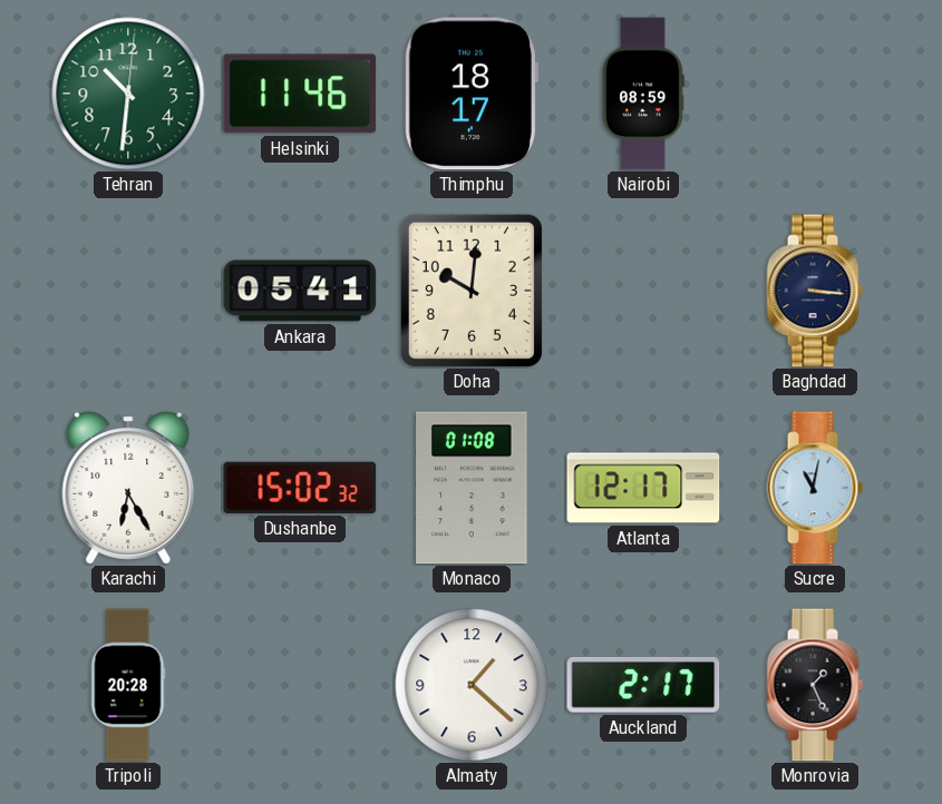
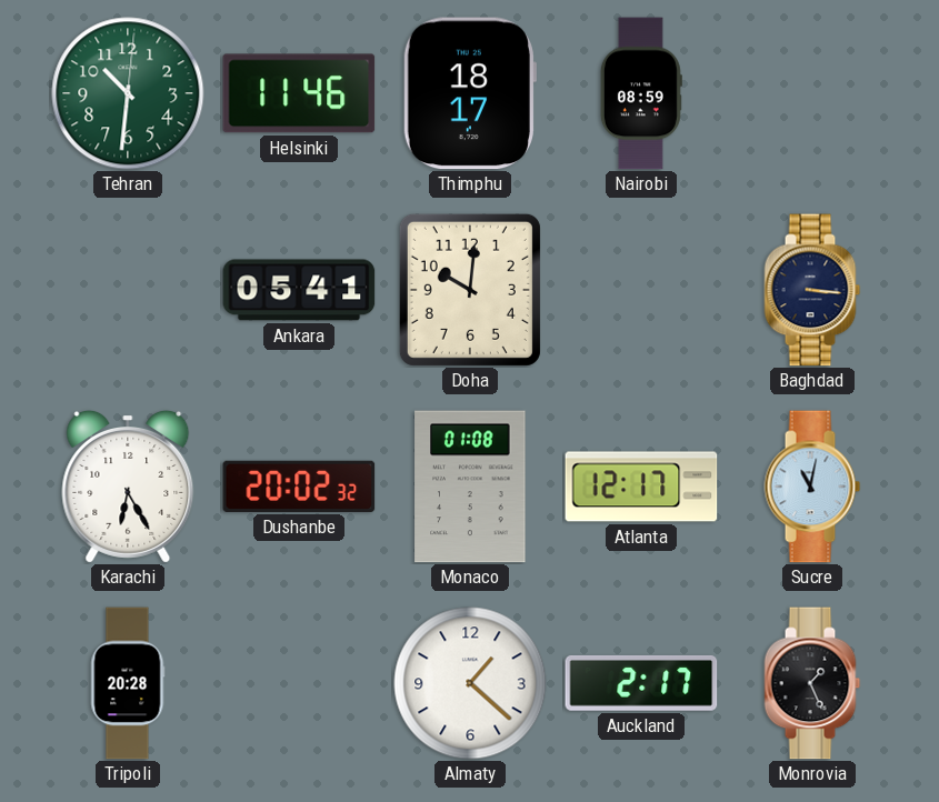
Dushanbe: 15:02 -> 20:02 (299, 487)
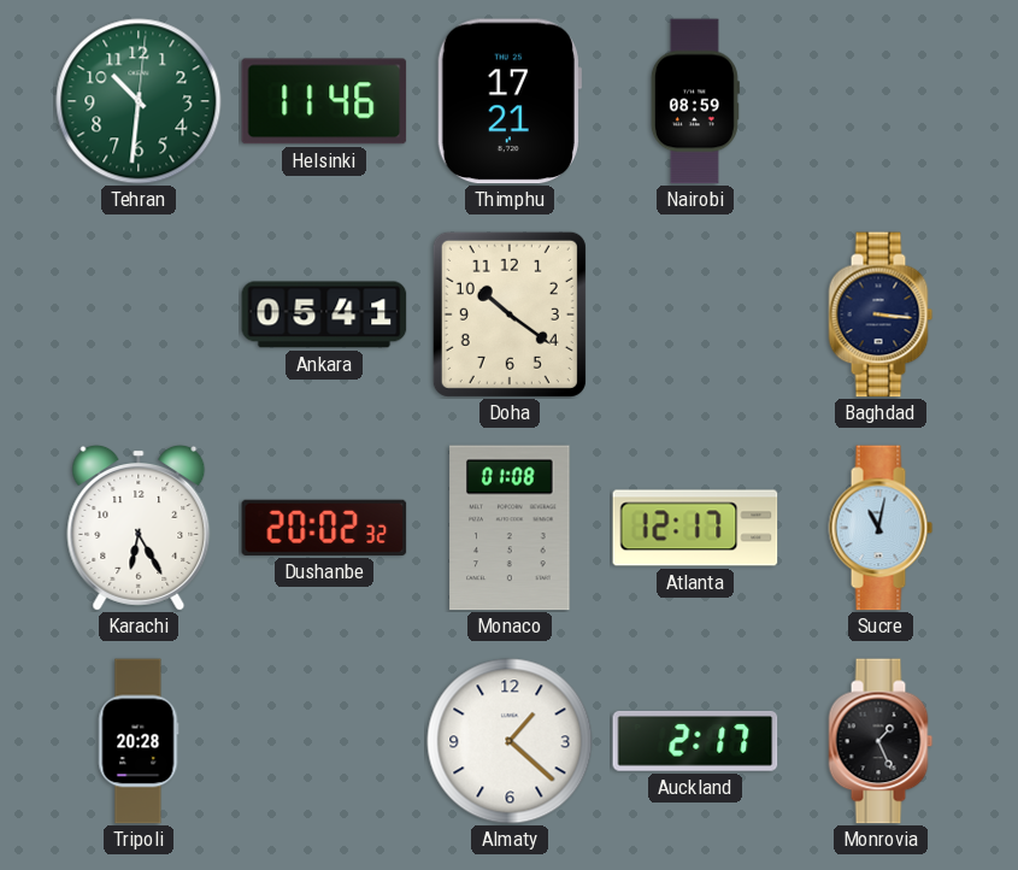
Thimphu: 18:17 -> 17:21 (508, 101)
Doha: 10:01 -> 10:21 (510, 315)
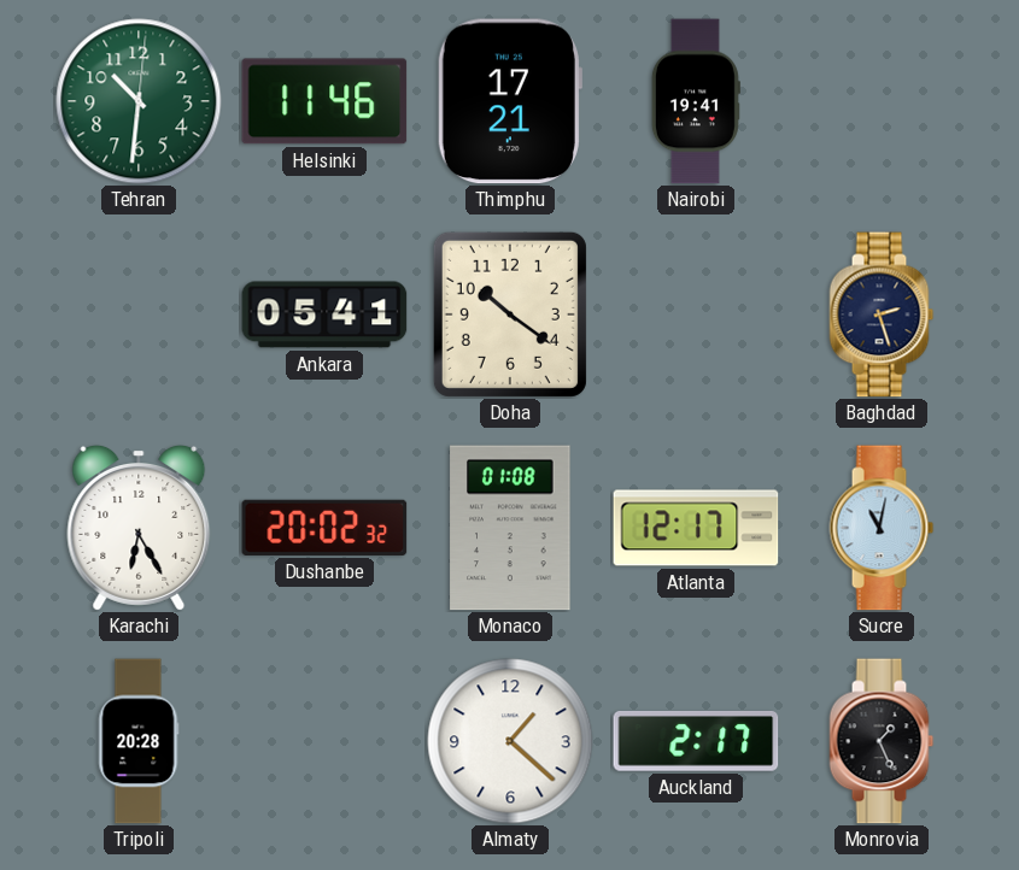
Nairobi: 08:59 -> 19:41 (696, 101)
Baghdad: 3:16 -> 2:27 (882, 315)
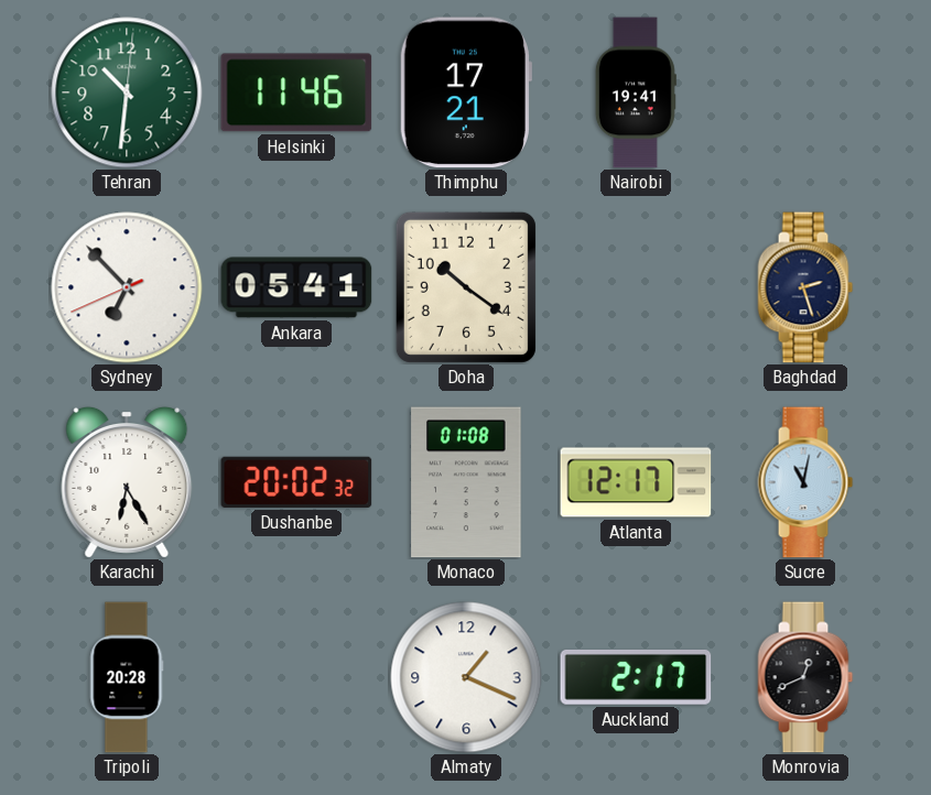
Sydney: none -> 6:52 (127, 287)
Almaty: 1:22 -> 1:19 (466, 677)
Monrovia: 1:26 -> 12:41 (805, 677)
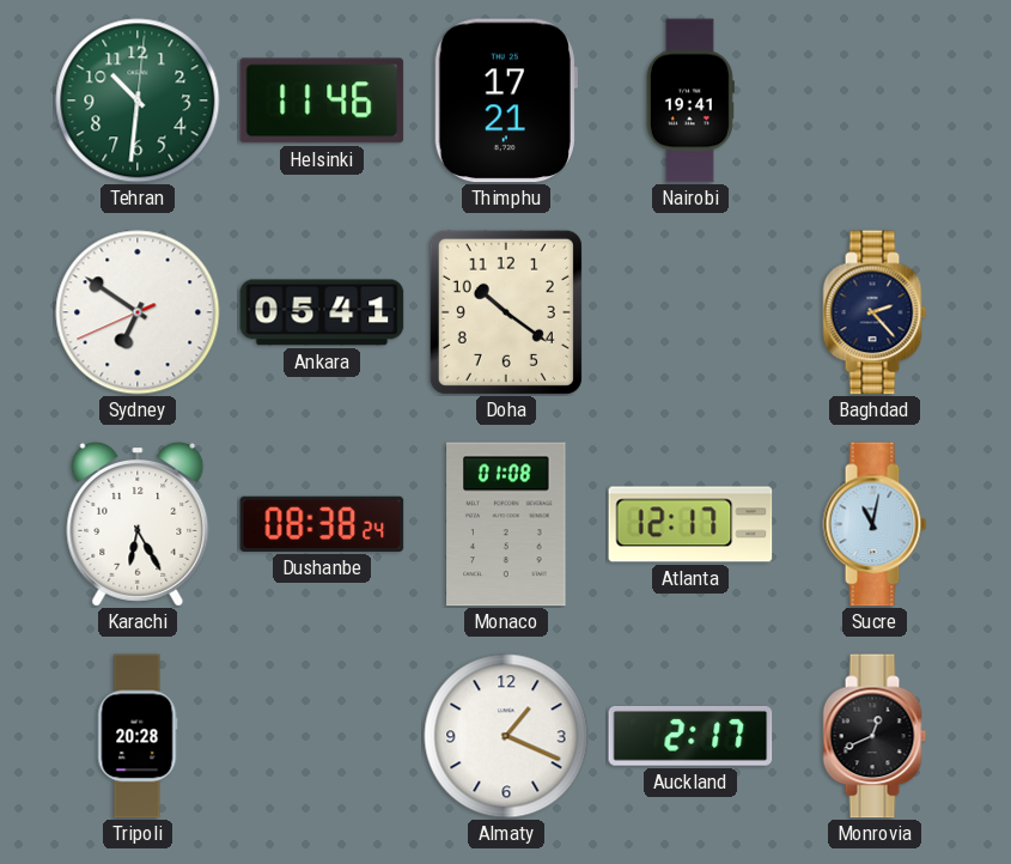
Sydney: 6:52 -> 6:50 (138, 312)
Baghdad: 2:27 -> 2:23 (875, 312)
Dushanbe: 20:02 -> 08:38 (322, 524)
